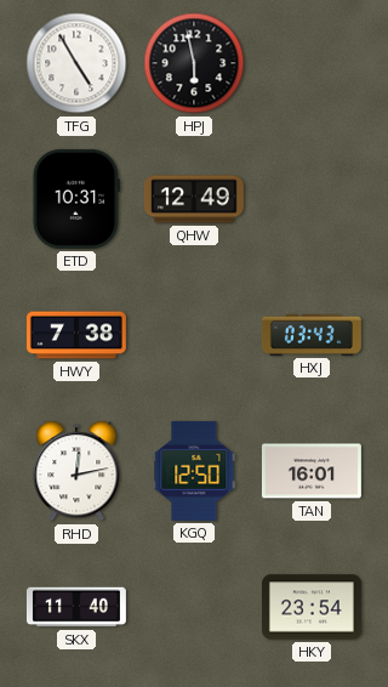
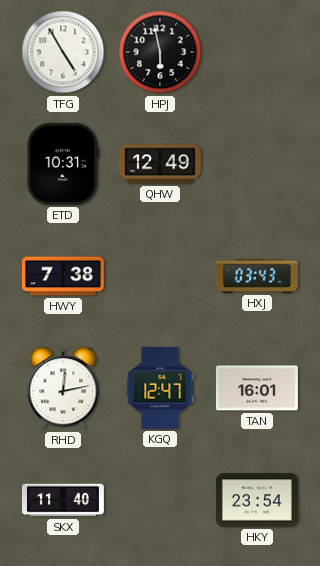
KGQ: 12:50 -> 12:47 (160, 388)
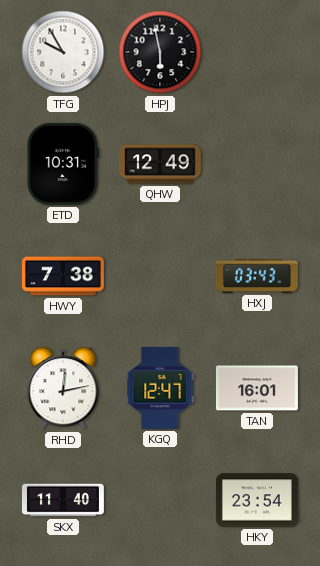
TFG: 4:55 -> 9:55 (63, 52)
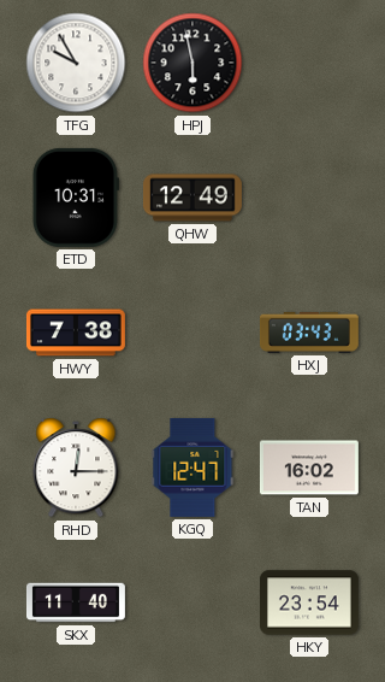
RHD: 12:13 -> 12:15 (76, 468)
TAN: 16:01 -> 16:02 (309, 468)
